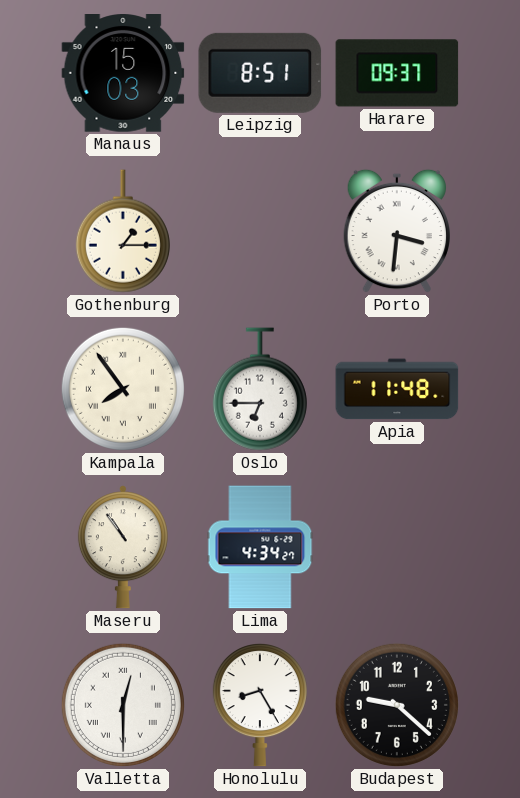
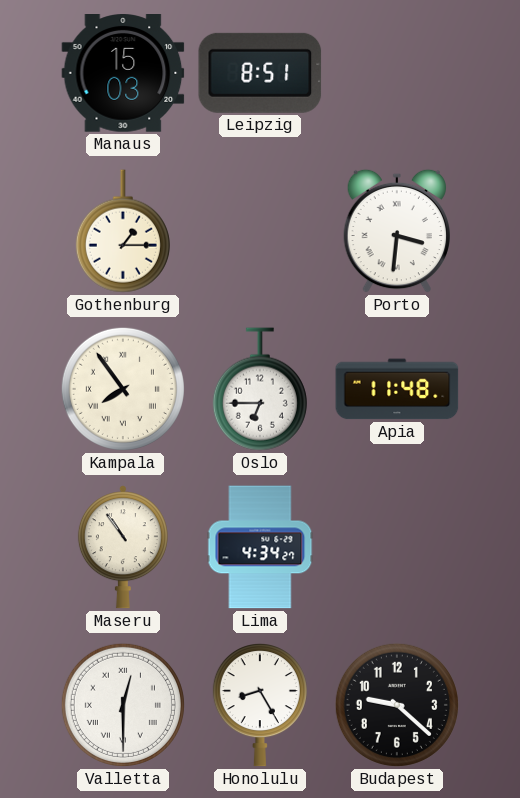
Harare: 09:37 -> none (397, 73)
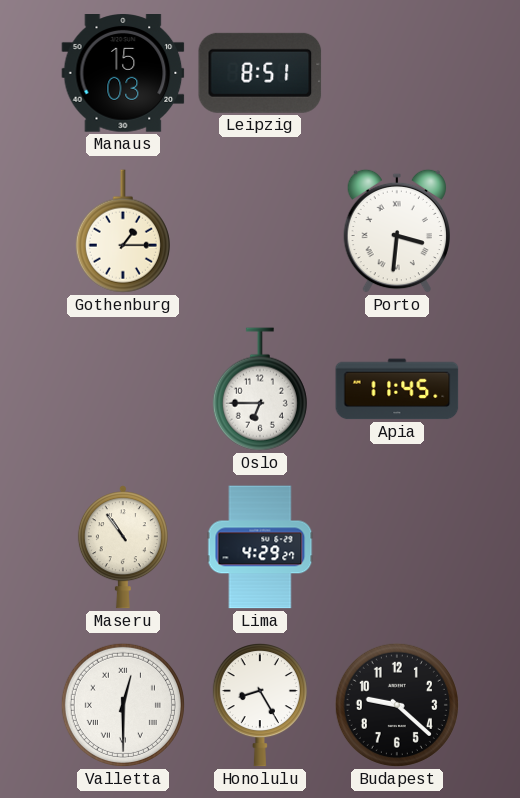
Kampala: 7:54 -> none (123, 389)
Apia: 11:48 -> 11:45 (397, 389)
Lima: 4:34 -> 4:29 (260, 547)
